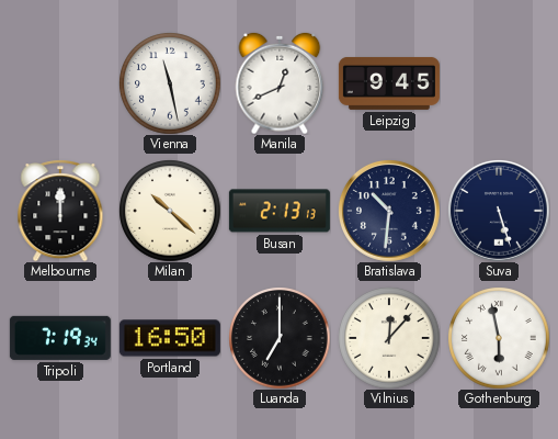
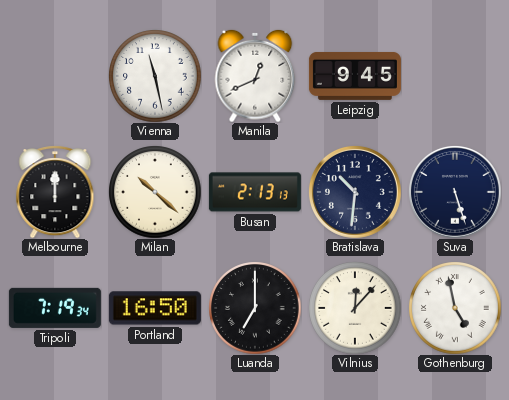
Gothenburg: 5:58 -> 4:58 (455, 308)
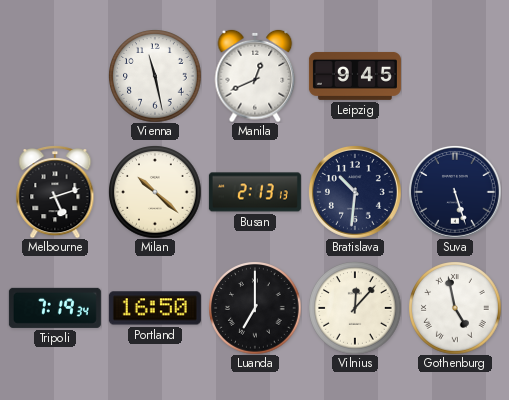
Melbourne: 12:00 -> 5:12 (55, 192)
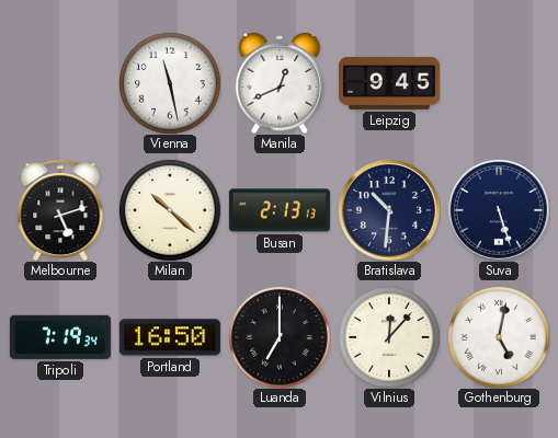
Gothenburg: 4:58 -> 5:02 (499, 337)
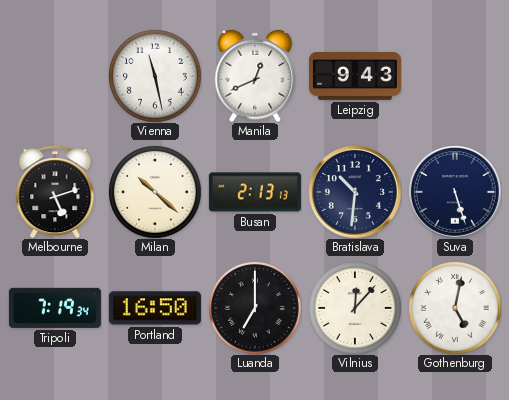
Leipzig: 9:45 -> 9:43 (355, 76)
